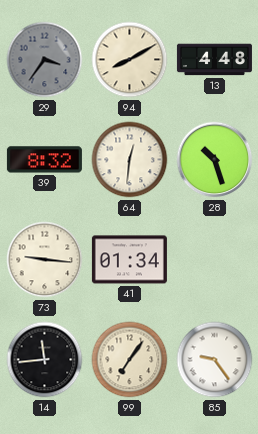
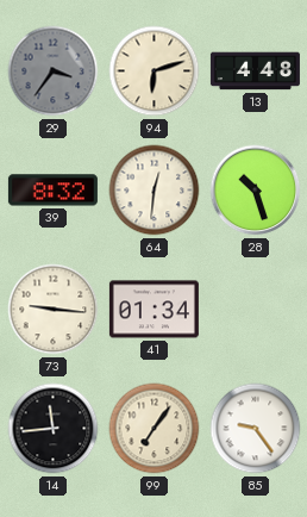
94: 8:10 -> 6:12 (155, 71)
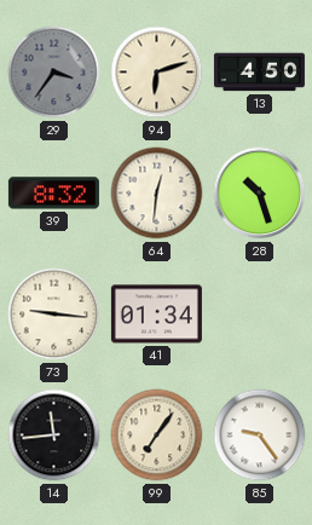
13: 4:48 -> 4:50 (259, 73)
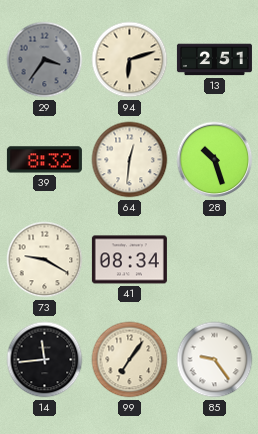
13: 4:50 -> 2:51 (214, 60)
73: 9:16 -> 9:20 (45, 260)
41: 01:34 -> 08:34 (129, 260)
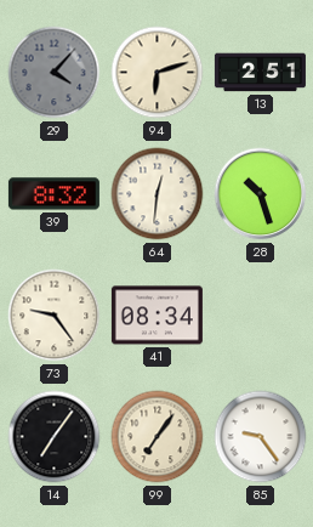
29: 3:36 -> 4:07 (55, 73)
73: 9:20 -> 9:24 (55, 316)
14: 11:44 -> 7:06 (55, 437)
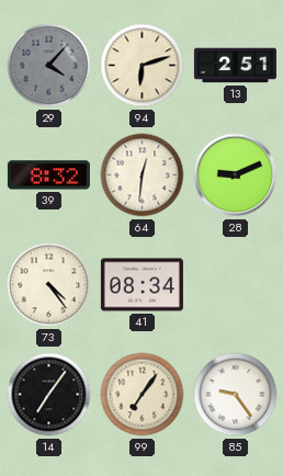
28: 10:27 -> 9:11 (236, 175)
73: 9:24 -> 4:24 (49, 285)
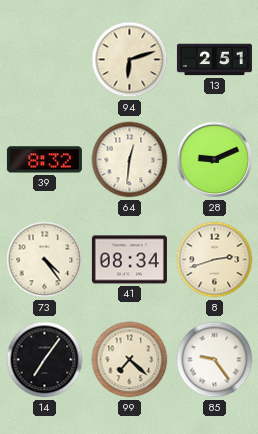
29: 4:07 -> none (49, 66)
8: none -> 2:42 (215, 260)
99: 7:06 -> 7:22 (130, 360)
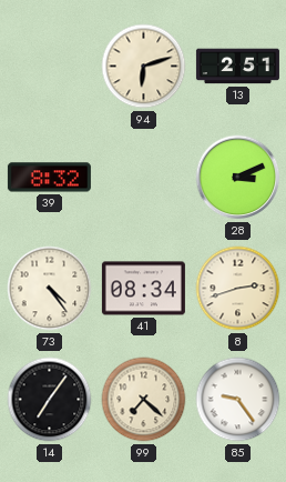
64: 12:31 -> none (130, 160)
28: 9:11 -> 3:11 (238, 178)
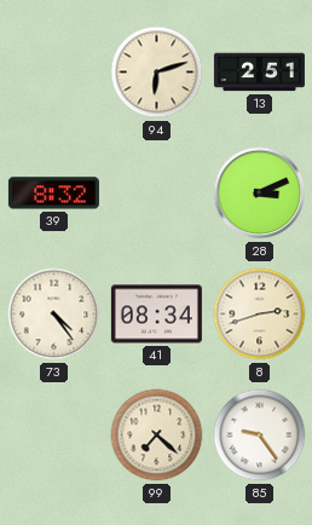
14: 7:06 -> none (50, 400)
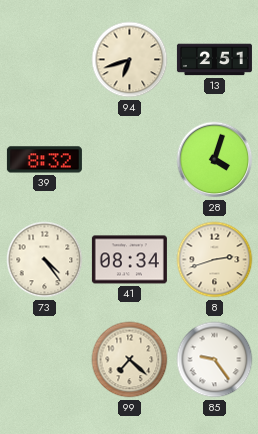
94: 6:12 -> 6:42 (130, 60)
28: 3:11 -> 4:03 (215, 160)
